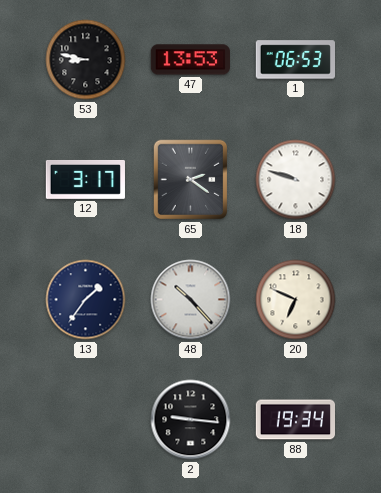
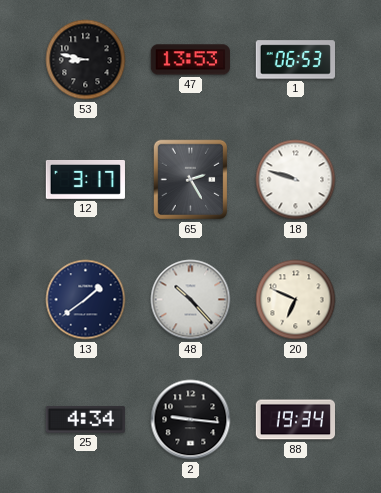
65: 2:21 -> 2:25 (191, 180)
13: 1:36 -> 1:39 (86, 300)
25: none -> 4:34 (85, 420)
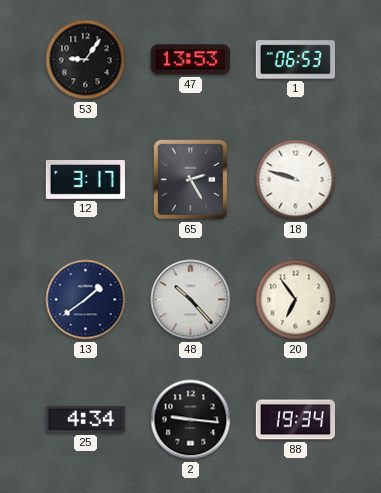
53: 8:47 -> 9:06 (86, 60)
20: 6:49 -> 6:54 (296, 300)
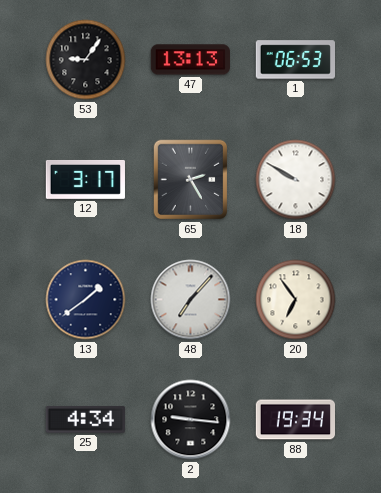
47: 13:53 -> 13:13 (190, 60)
18: 9:48 -> 9:50 (296, 180)
48: 10:23 -> 7:07 (191, 300)
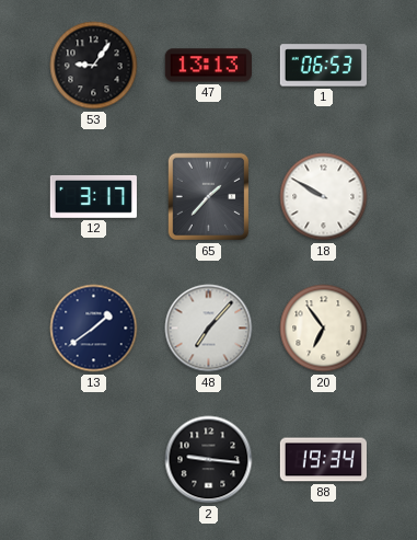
65: 2:25 -> 1:37 (209, 197)
25: 4:34 -> none (85, 420)
